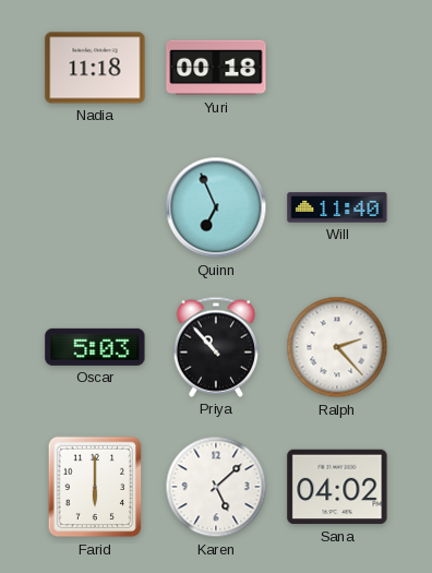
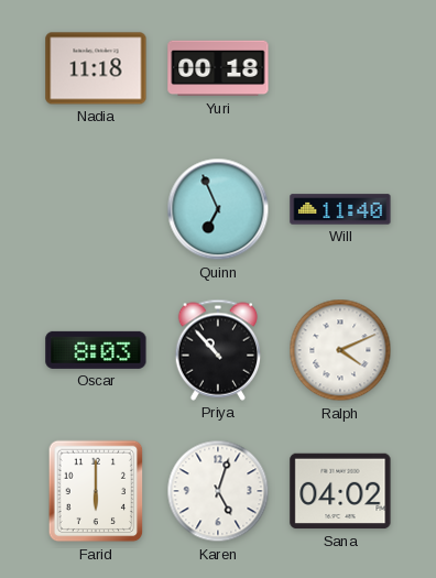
Oscar: 5:03 -> 8:03 (96, 350)
Ralph: 2:23 -> 4:11 (340, 350)
Karen: 5:08 -> 5:03 (218, 491)
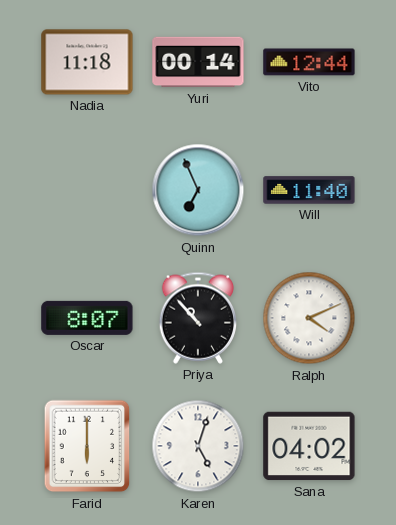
Yuri: 00:18 -> 00:14 (198, 62)
Vito: none -> 12:44 (309, 62)
Oscar: 8:03 -> 8:07 (87, 318)
